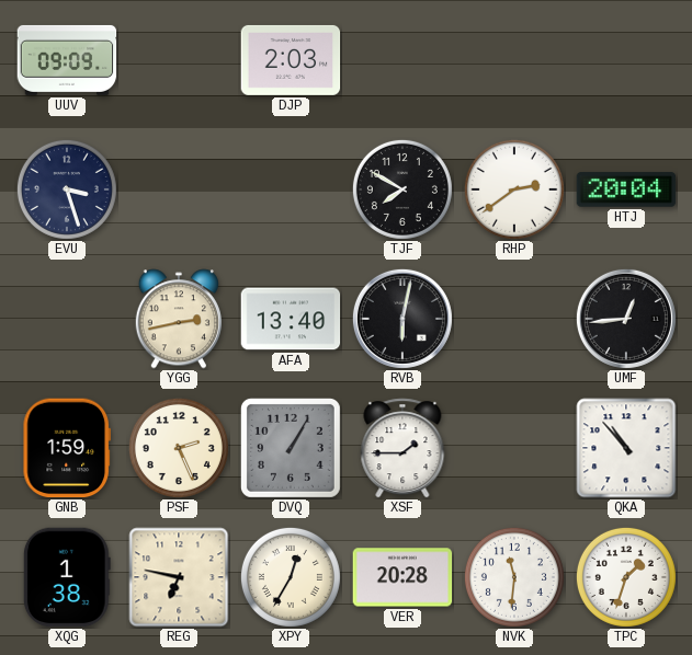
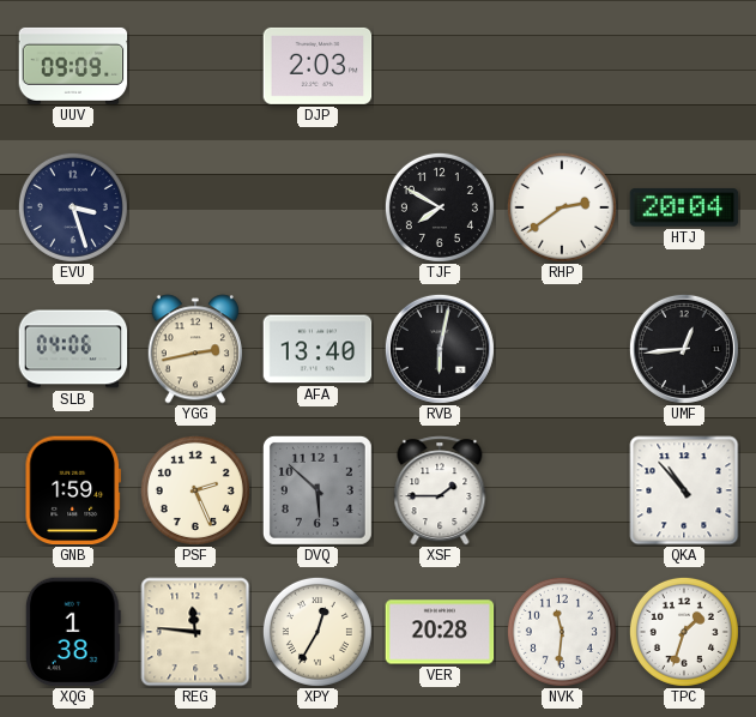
SLB: none -> 04:06 (73, 349)
DVQ: 1:05 -> 5:52 (317, 490)
REG: 6:47 -> 11:46 (195, 632)
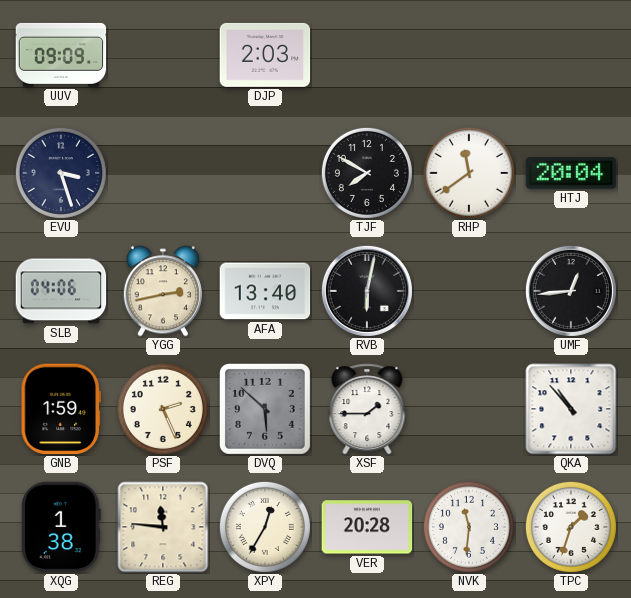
RHP: 2:39 -> 11:39 (469, 173)
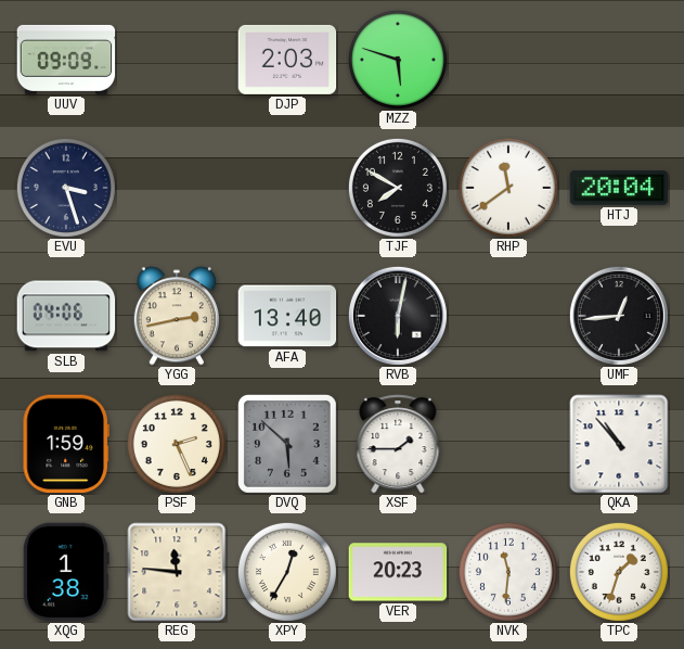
MZZ: none -> 5:48 (398, 60)
VER: 20:28 -> 20:23 (398, 572)
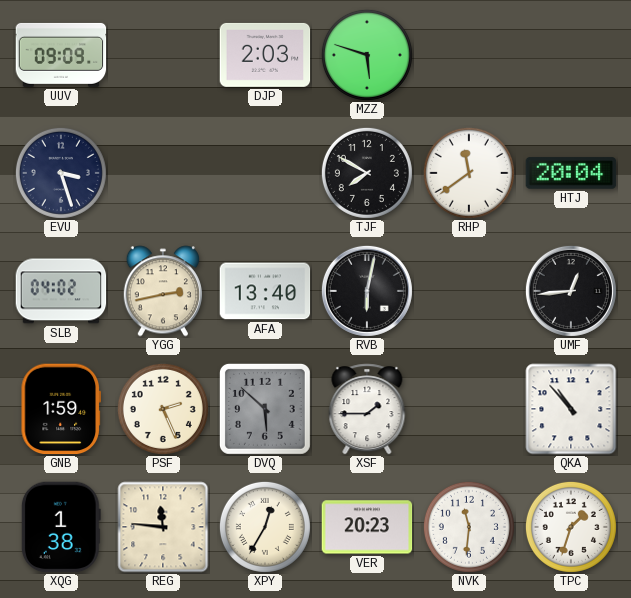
SLB: 04:06 -> 04:02 (61, 291)
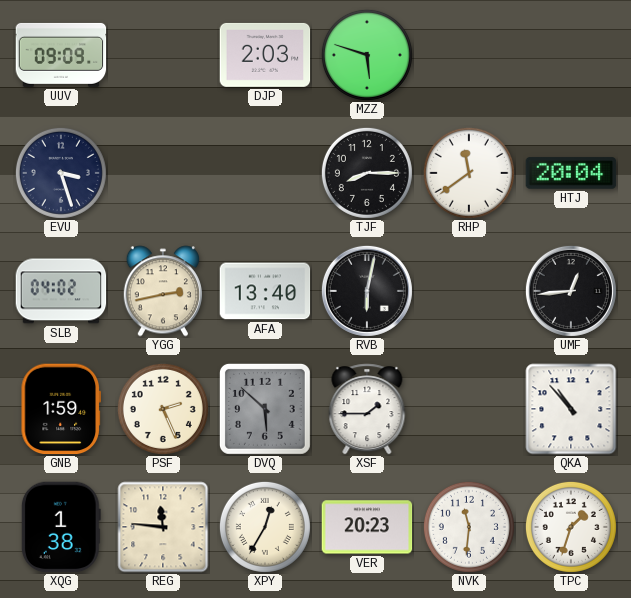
TJF: 7:50 -> 8:15 (367, 173)
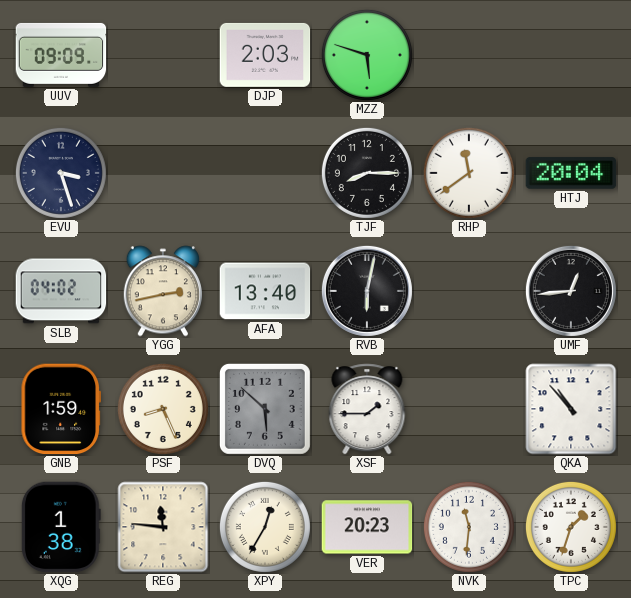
PSF: 2:26 -> 8:26 (163, 409)
